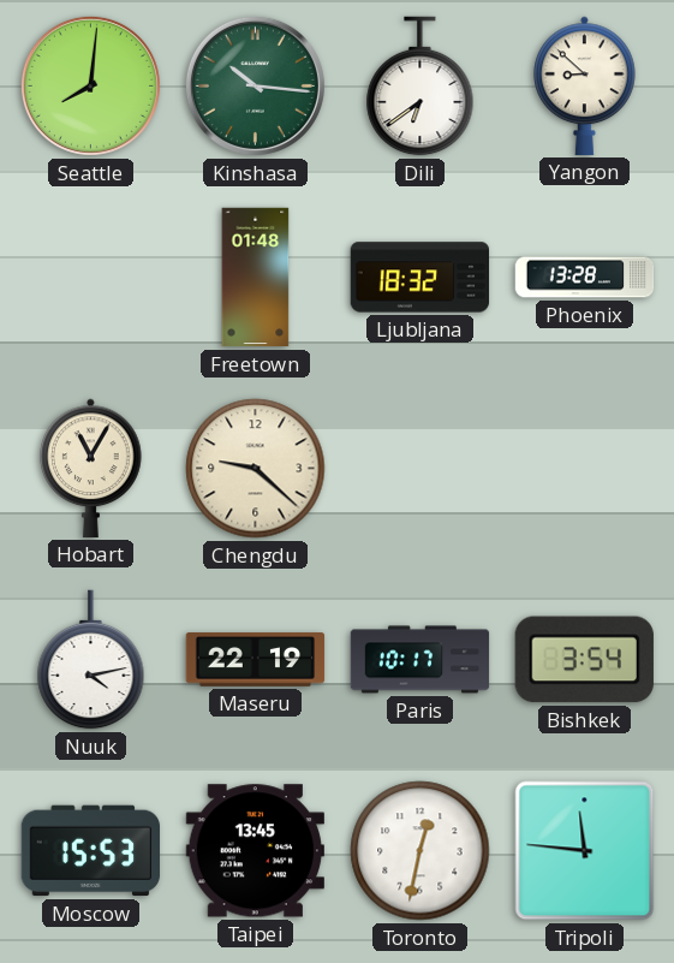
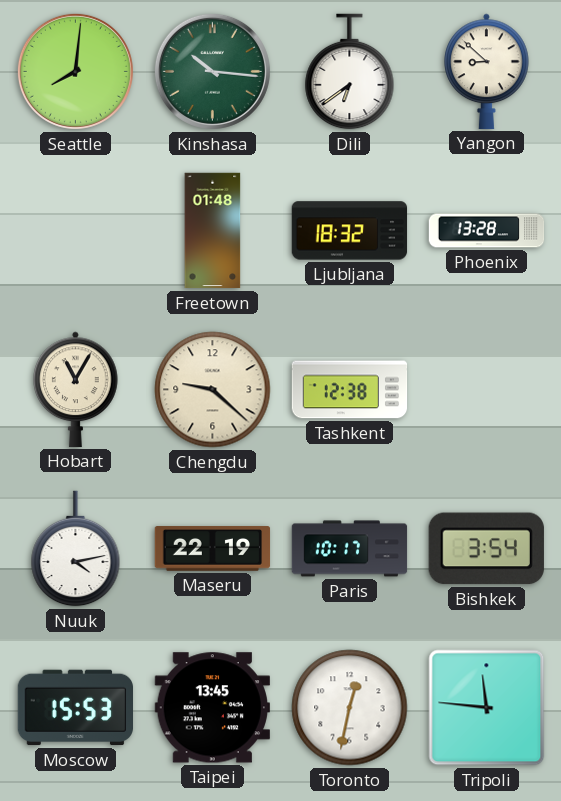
Tashkent: none -> 12:38 (350, 390)
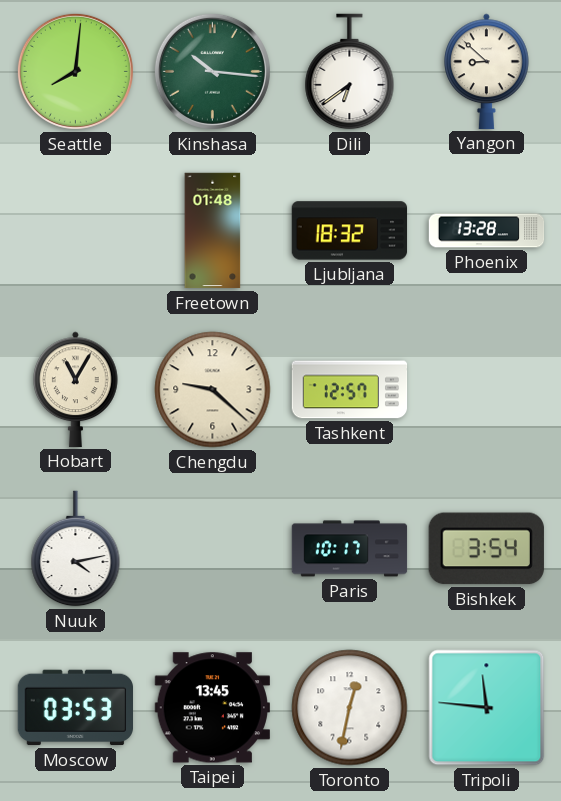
Tashkent: 12:38 -> 12:57 (350, 390)
Maseru: 22:19 -> none (213, 549)
Moscow: 15:53 -> 03:53 (75, 708)
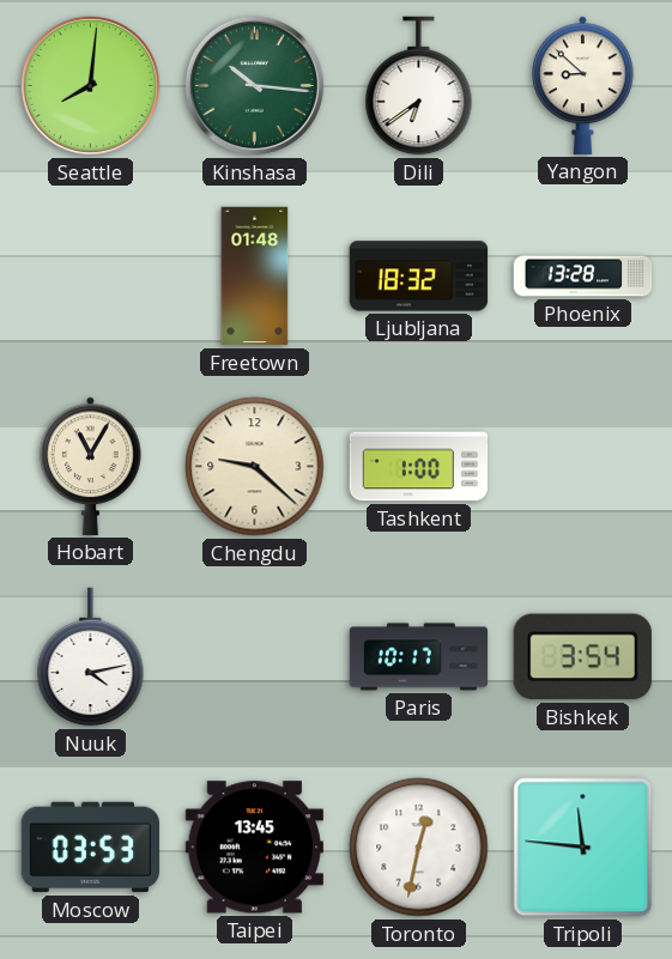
Tashkent: 12:57 -> 1:00 (419, 467)
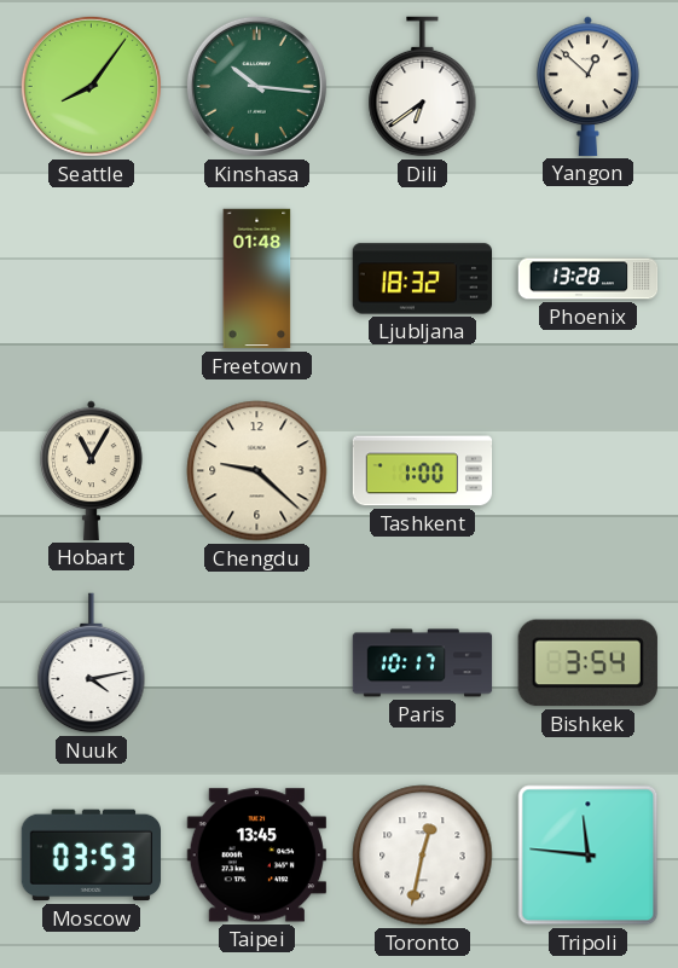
Seattle: 8:01 -> 8:06 (91, 86)
Yangon: 8:52 -> 12:52 (589, 86)
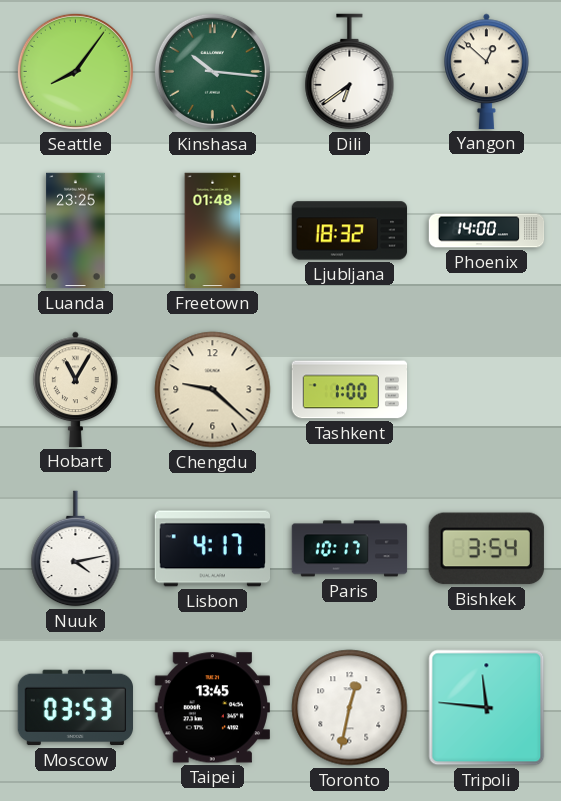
Luanda: none -> 23:25 (76, 231)
Phoenix: 13:28 -> 14:00 (487, 231)
Lisbon: none -> 4:17 (212, 549)
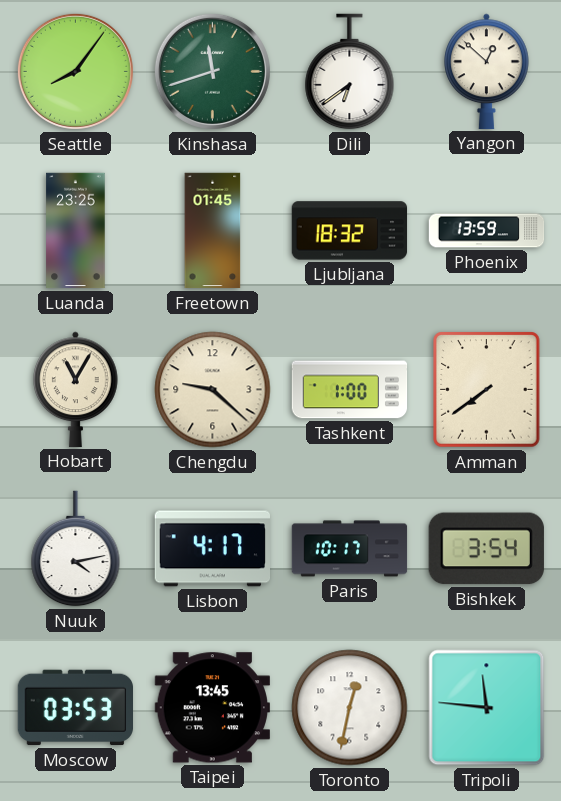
Kinshasa: 10:16 -> 11:42 (212, 71)
Freetown: 01:48 -> 01:45 (213, 231)
Phoenix: 14:00 -> 13:59 (487, 231)
Amman: none -> 7:39 (487, 390)
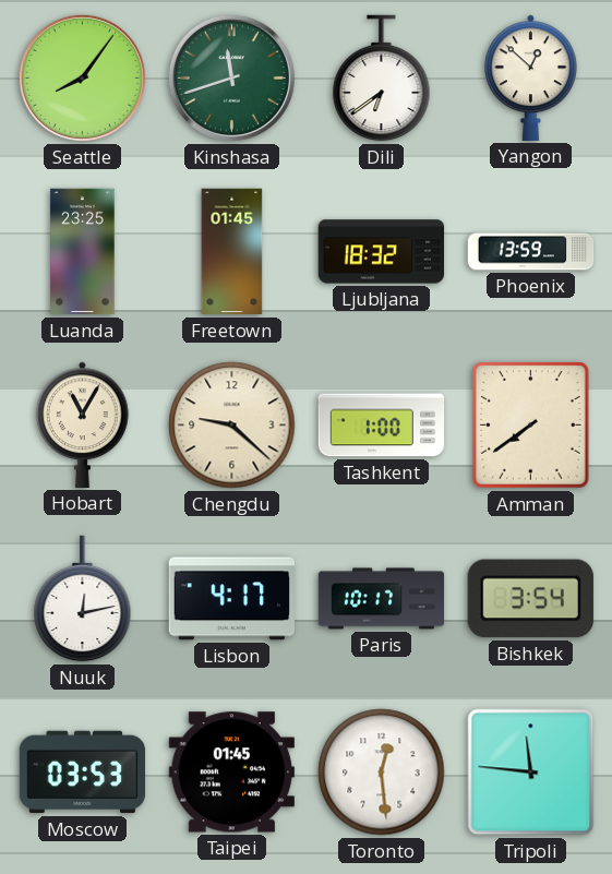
Nuuk: 4:13 -> 12:13 (83, 599)
Taipei: 13:45 -> 01:45 (231, 773)
Toronto: 12:32 -> 12:29 (382, 773)
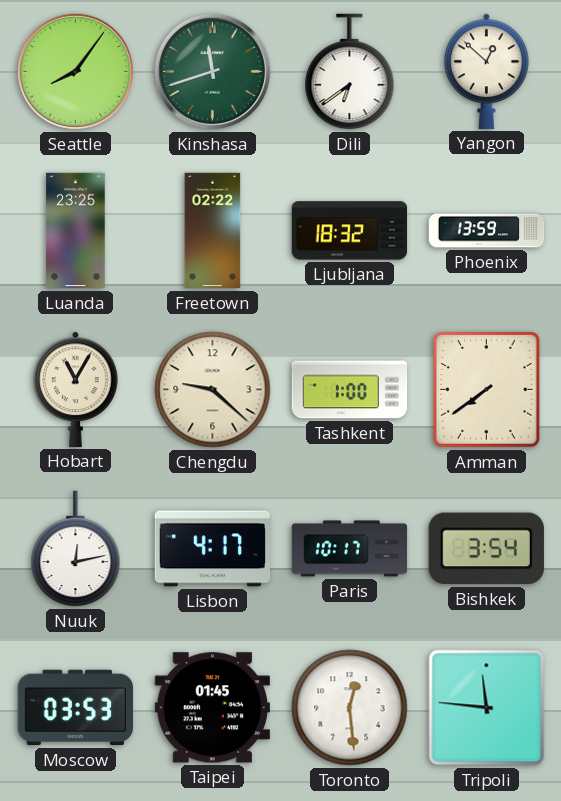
Freetown: 01:45 -> 02:22 (213, 231)
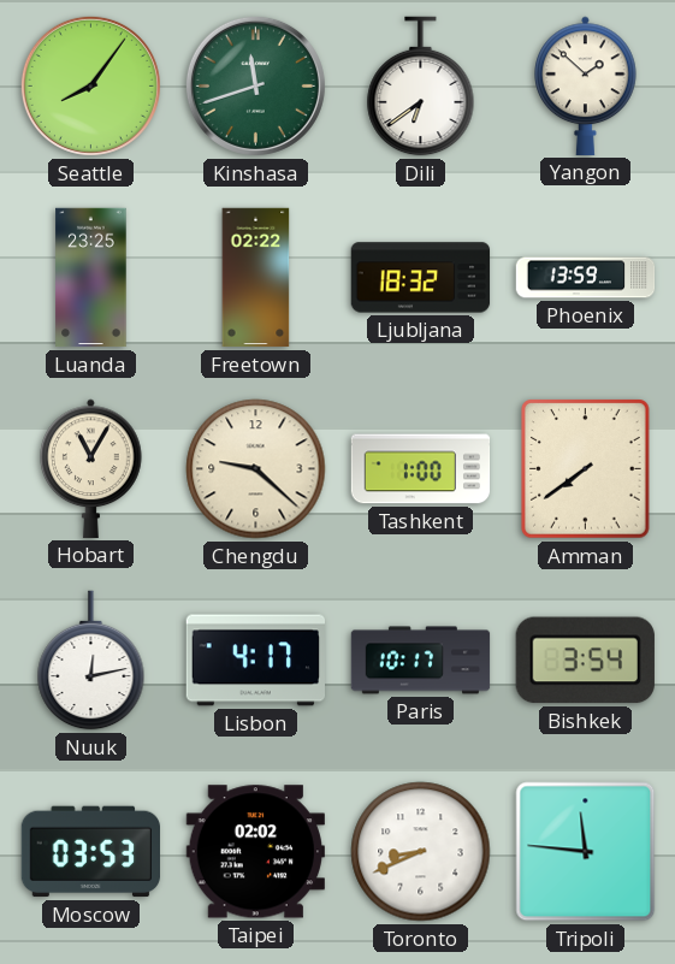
Yangon: 12:52 -> 1:52 (586, 85)
Taipei: 01:45 -> 02:02 (255, 852)
Toronto: 12:29 -> 8:41 (421, 852)
